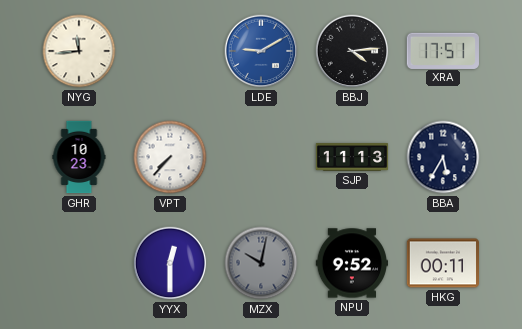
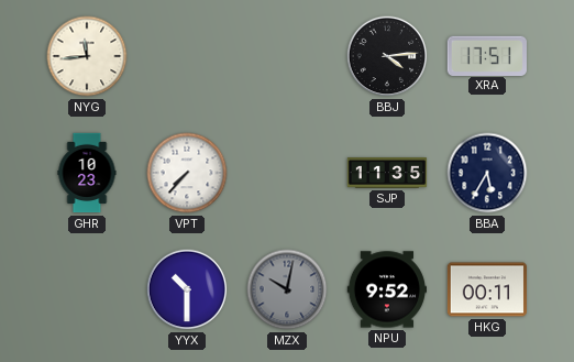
LDE: 9:10 -> none (261, 51)
SJP: 11:13 -> 11:35 (387, 173)
YYX: 12:30 -> 10:30 (187, 289)
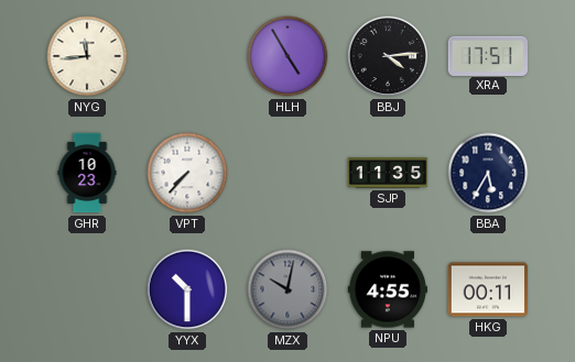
HLH: none -> 4:55 (287, 56)
NPU: 9:52 -> 4:55 (387, 289)
